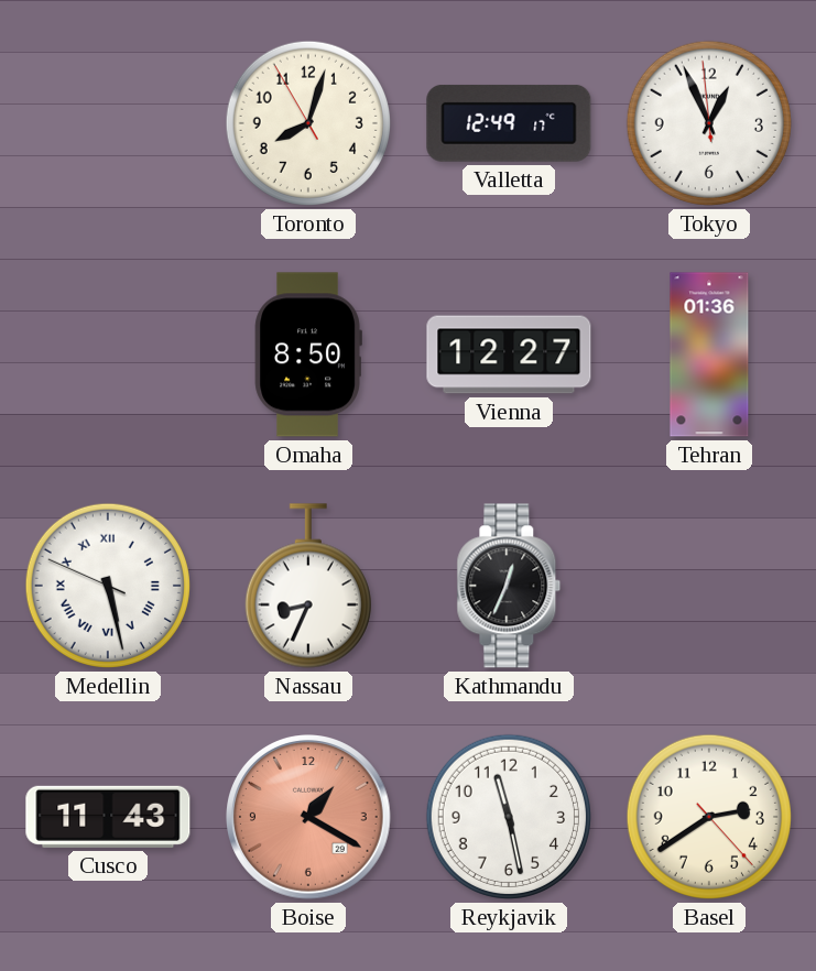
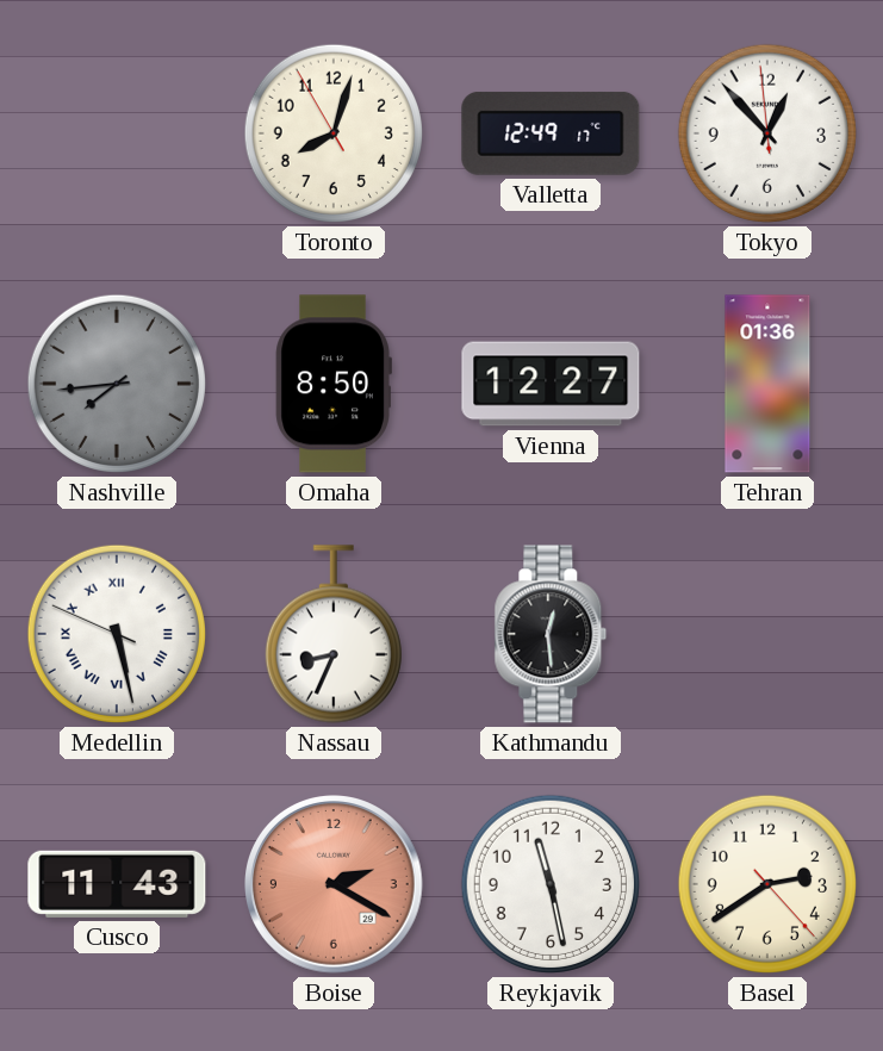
Tokyo: 12:55 -> 12:52 (767, 133)
Nashville: none -> 7:44 (117, 384)
Kathmandu: 12:34 -> 12:29 (551, 634)
Boise: 1:20 -> 2:20 (334, 884)
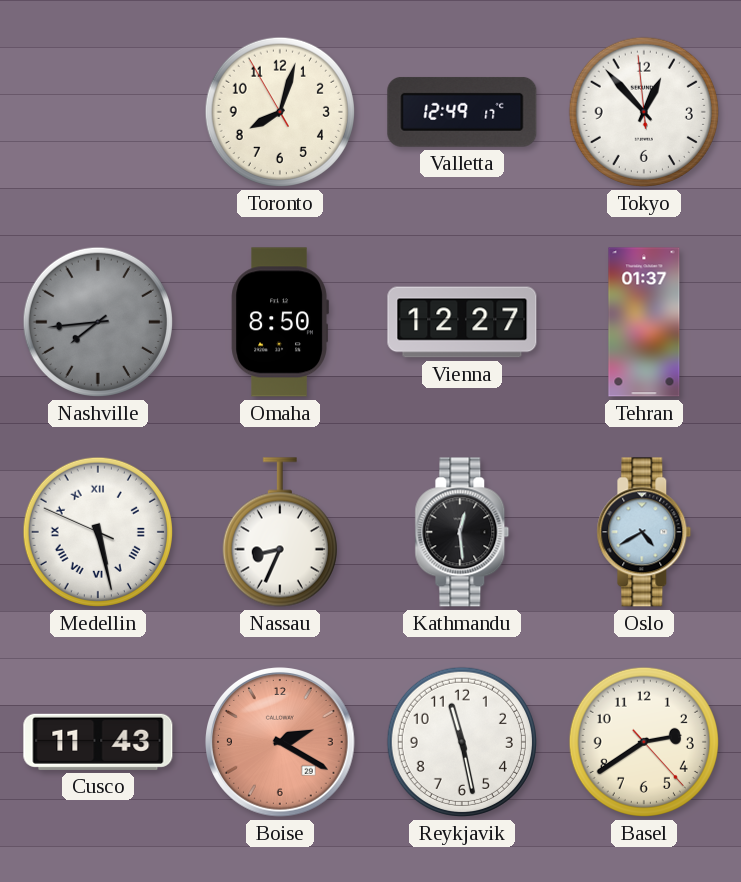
Tehran: 01:36 -> 01:37 (644, 322)
Oslo: none -> 4:40 (644, 532)
